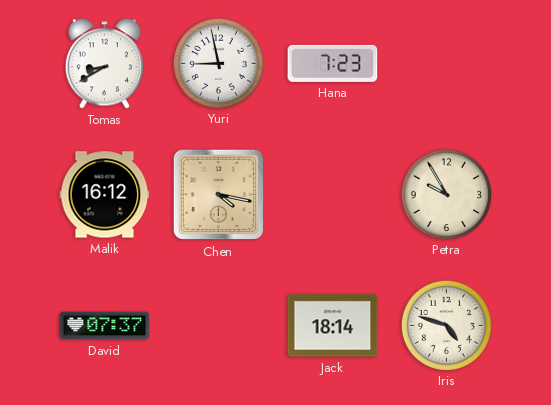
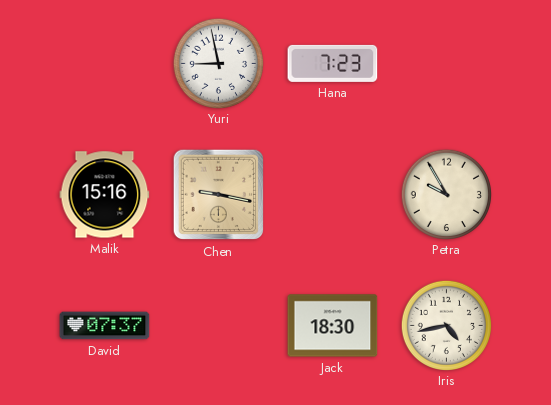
Tomas: 8:40 -> none (104, 64)
Malik: 16:12 -> 15:16 (105, 195)
Chen: 4:17 -> 9:17 (219, 195)
Jack: 18:14 -> 18:30 (333, 326)
Iris: 4:48 -> 4:43 (446, 325)
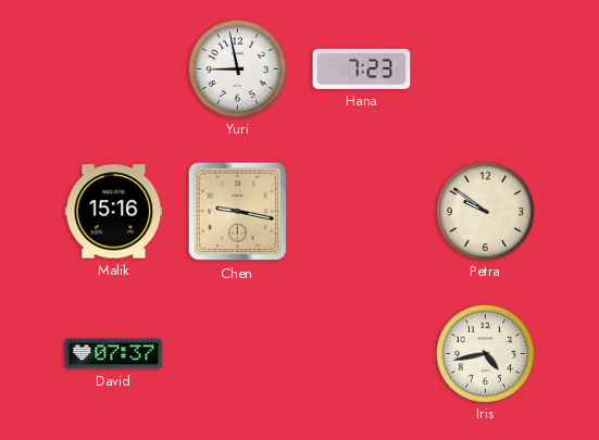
Petra: 9:55 -> 9:51 (485, 211)
Jack: 18:30 -> none (333, 326)
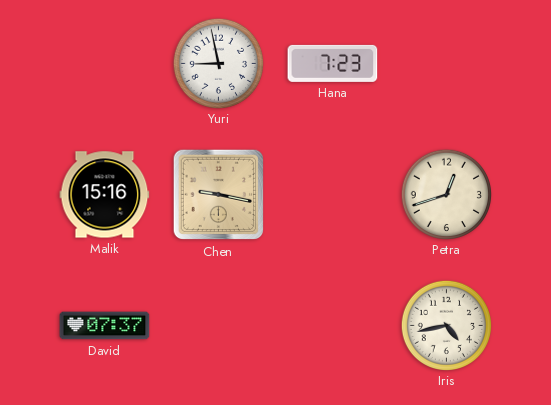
Petra: 9:51 -> 12:42 (446, 194)
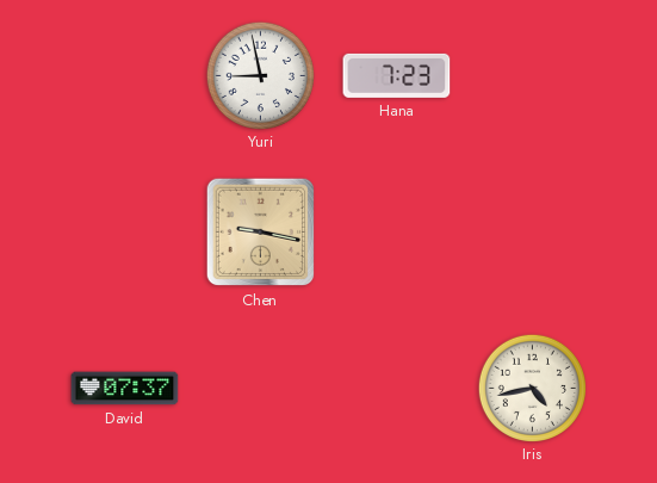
Malik: 15:16 -> none (105, 195)
Petra: 12:42 -> none (446, 194)
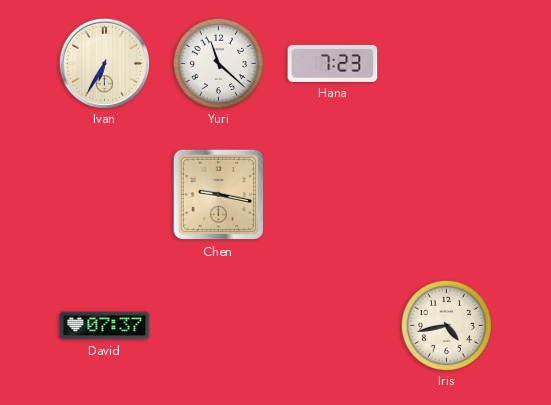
Ivan: none -> 6:35 (104, 63)
Yuri: 8:58 -> 11:22 (218, 63)
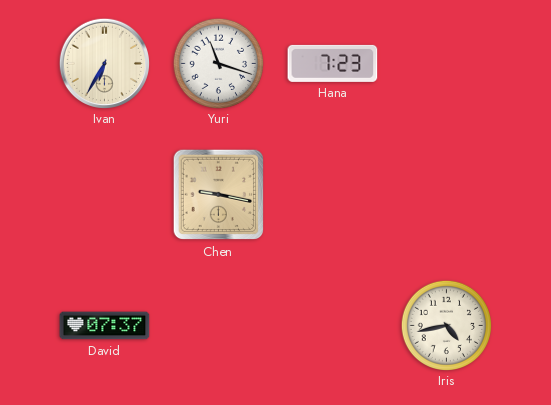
Yuri: 11:22 -> 11:18 (218, 63)
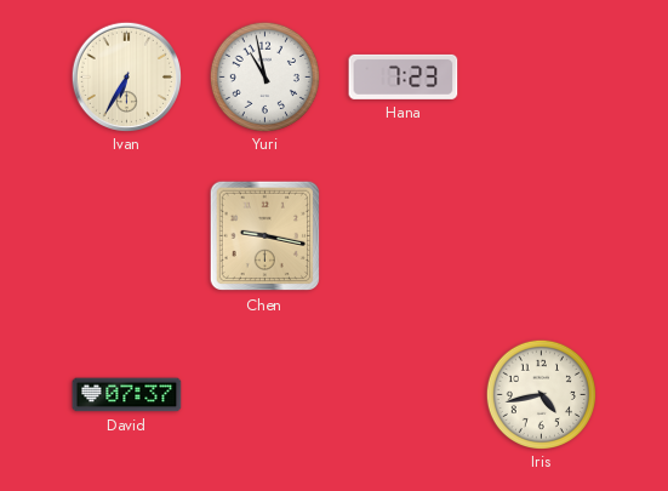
Yuri: 11:18 -> 10:58 (264, 76)
